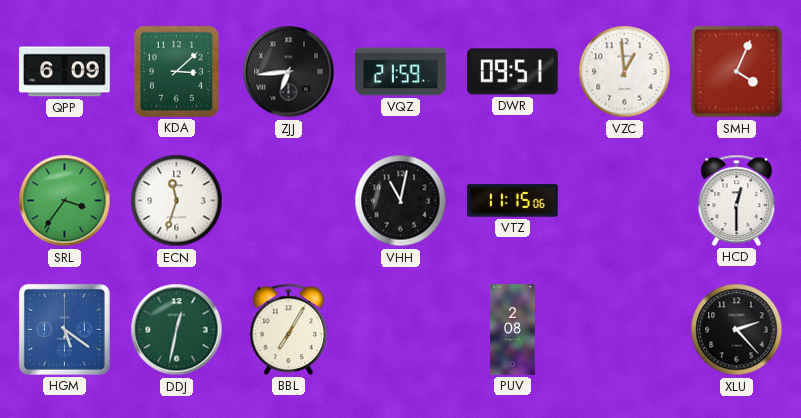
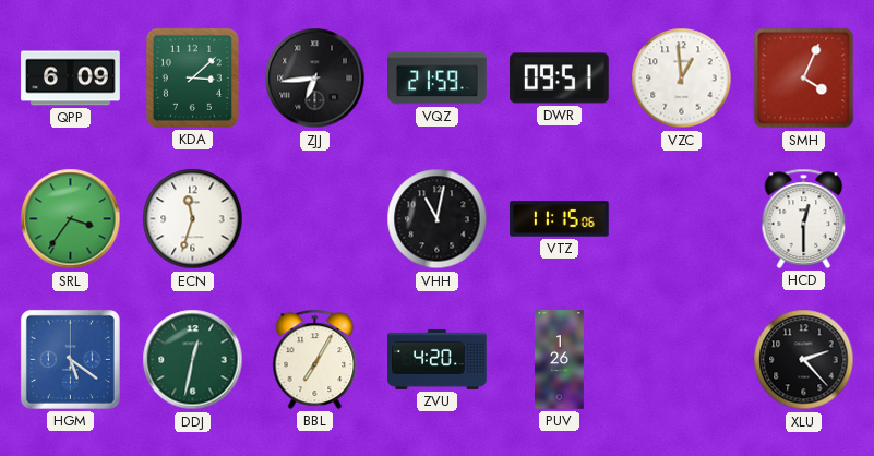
ZVU: none -> 4:20 (438, 359)
PUV: 2:08 -> 1:26 (560, 360)
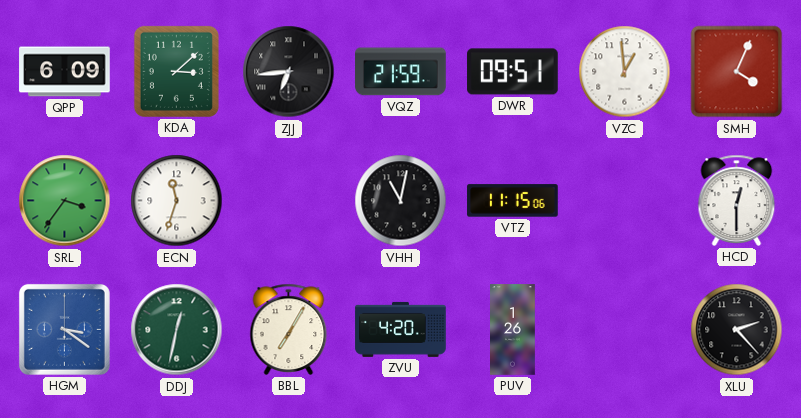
HGM: 5:21 -> 3:21 (64, 329)
